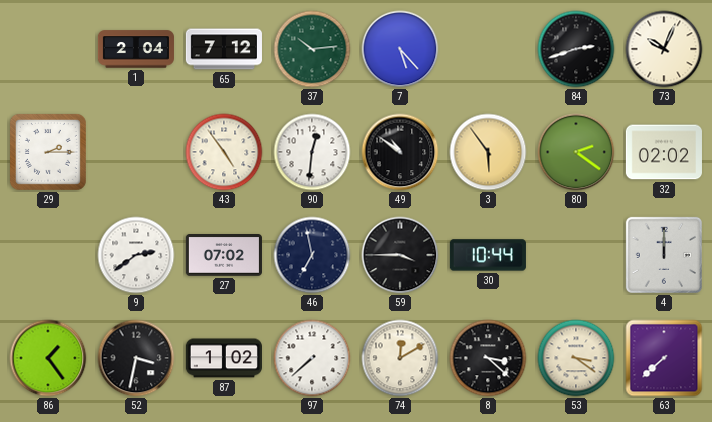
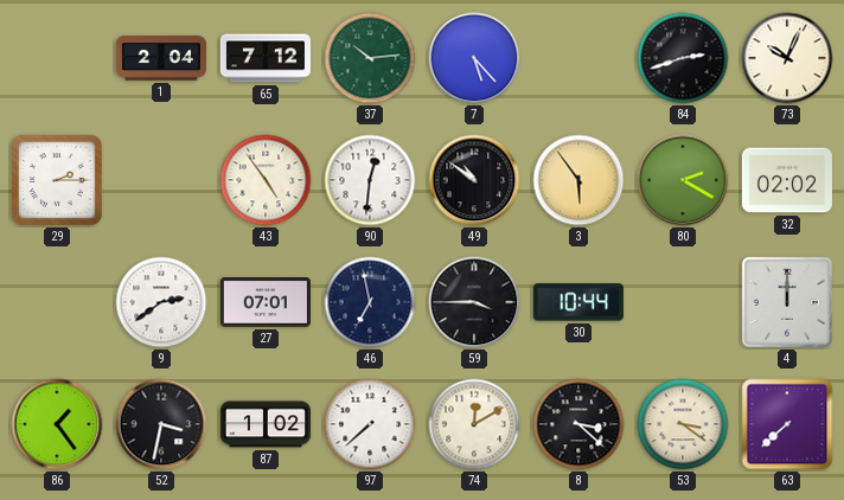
80: 2:21 -> 2:20 (683, 180)
27: 07:02 -> 07:01 (266, 303)
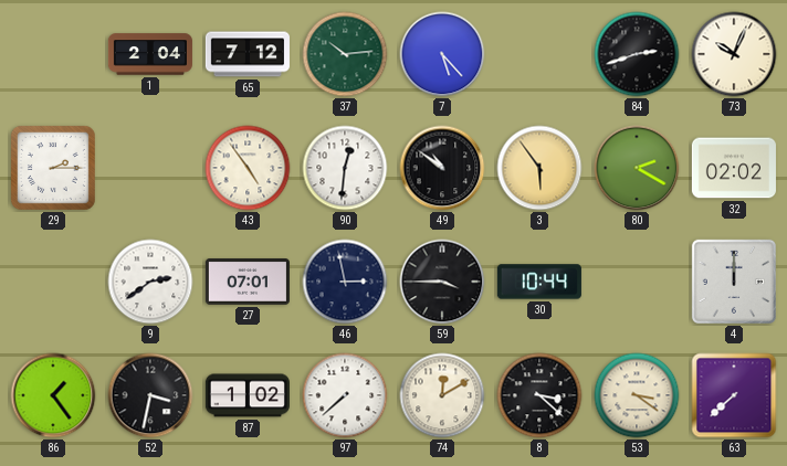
46: 6:58 -> 2:58 (345, 282)
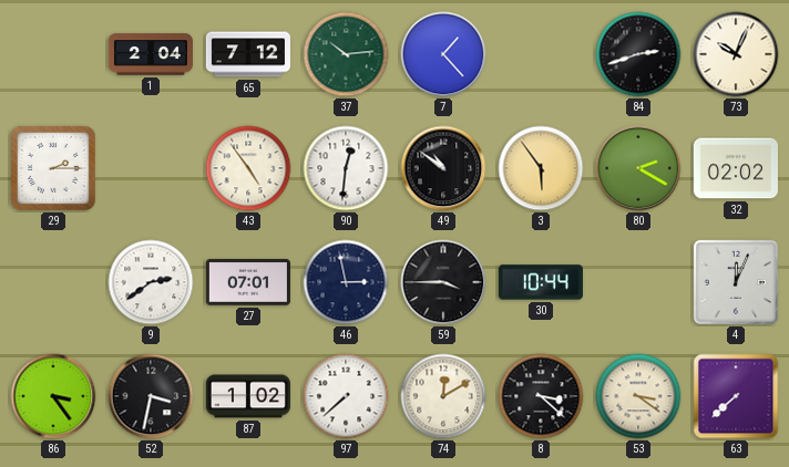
7: 5:23 -> 1:23 (443, 54)
4: 12:00 -> 12:04 (736, 282)
86: 1:24 -> 3:24 (53, 396)
